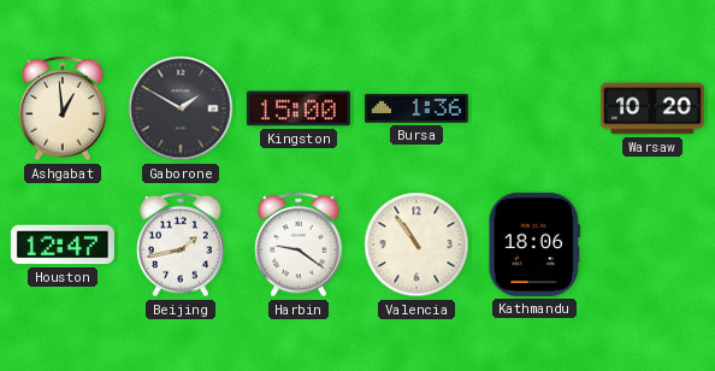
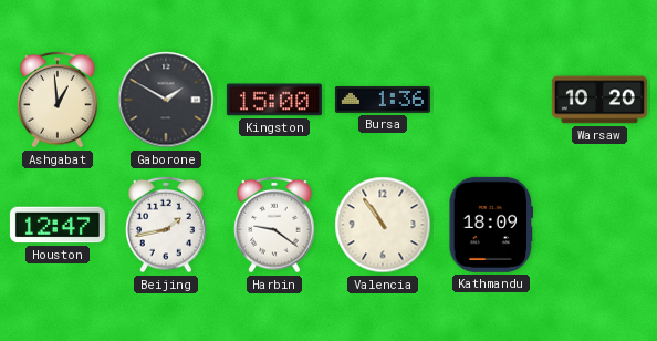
Kathmandu: 18:06 -> 18:09 (491, 225)
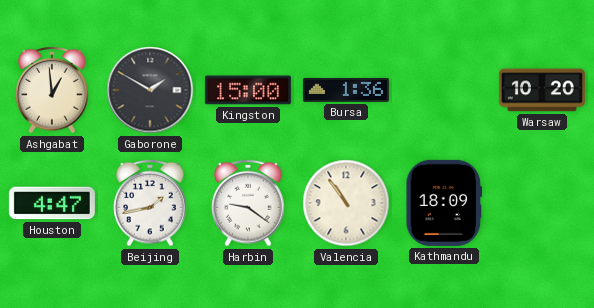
Houston: 12:47 -> 4:47 (52, 203)
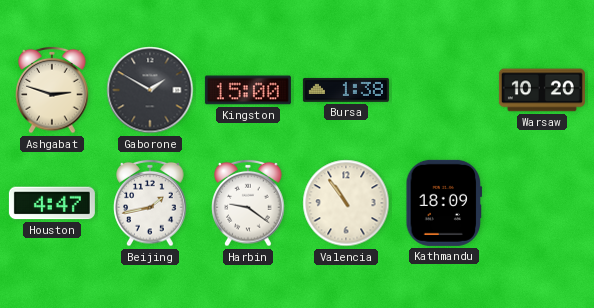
Ashgabat: 12:59 -> 2:48 (52, 90)
Bursa: 1:36 -> 1:38 (346, 90)
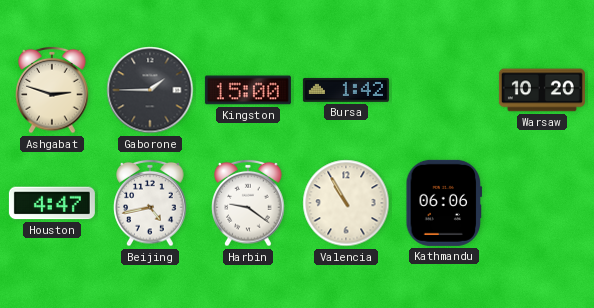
Gaborone: 1:50 -> 1:45 (150, 90)
Bursa: 1:38 -> 1:42 (346, 90)
Beijing: 1:43 -> 4:43 (150, 203)
Valencia: 10:54 -> 10:55 (346, 203)
Kathmandu: 18:09 -> 06:06 (444, 203)
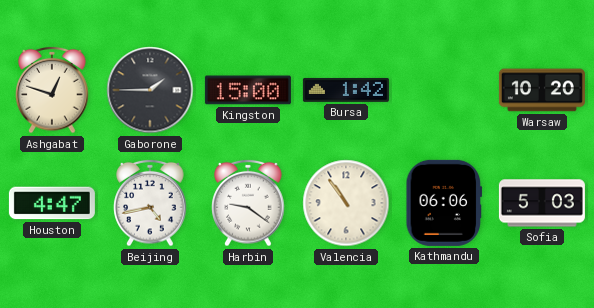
Ashgabat: 2:48 -> 12:48 (52, 90)
Valencia: 10:55 -> 10:54 (346, 203)
Sofia: none -> 5:03 (542, 203)
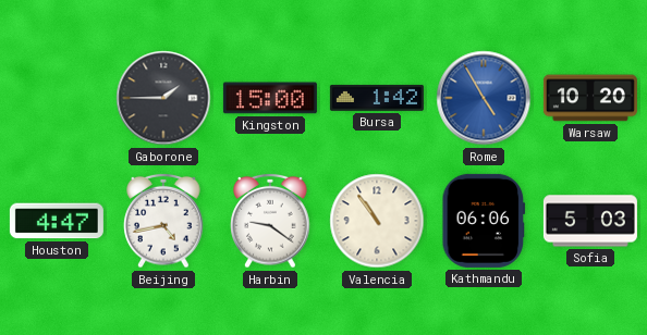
Ashgabat: 12:48 -> none (52, 90)
Rome: none -> 4:55 (484, 98)
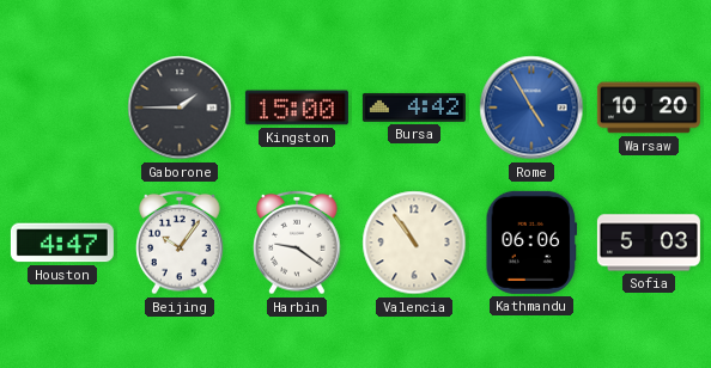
Bursa: 1:42 -> 4:42 (414, 108)
Beijing: 4:43 -> 10:06 (180, 243)
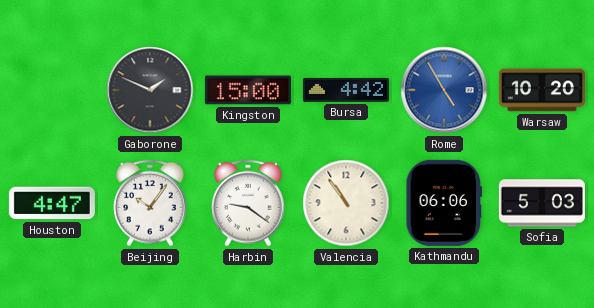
Gaborone: 1:45 -> 1:49 (150, 90)
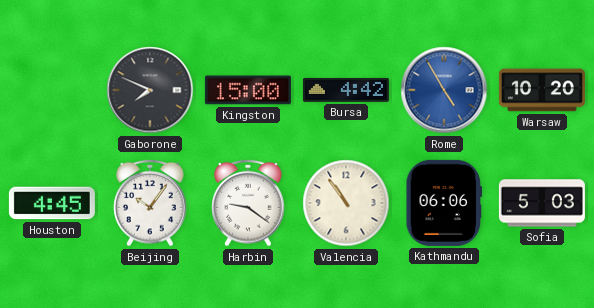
Gaborone: 1:49 -> 7:49 (150, 90)
Houston: 4:47 -> 4:45 (52, 203)
